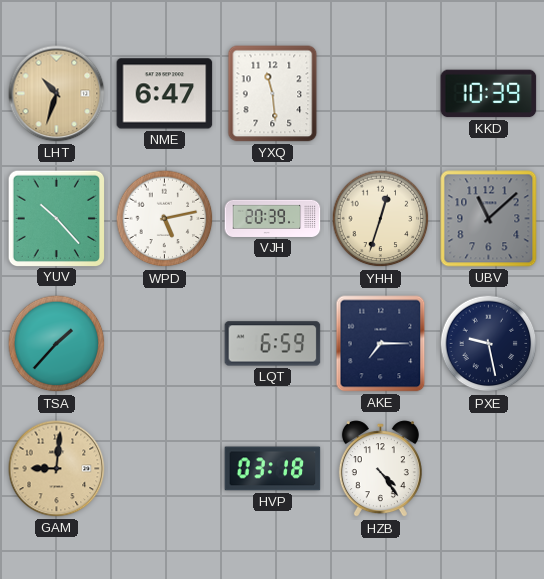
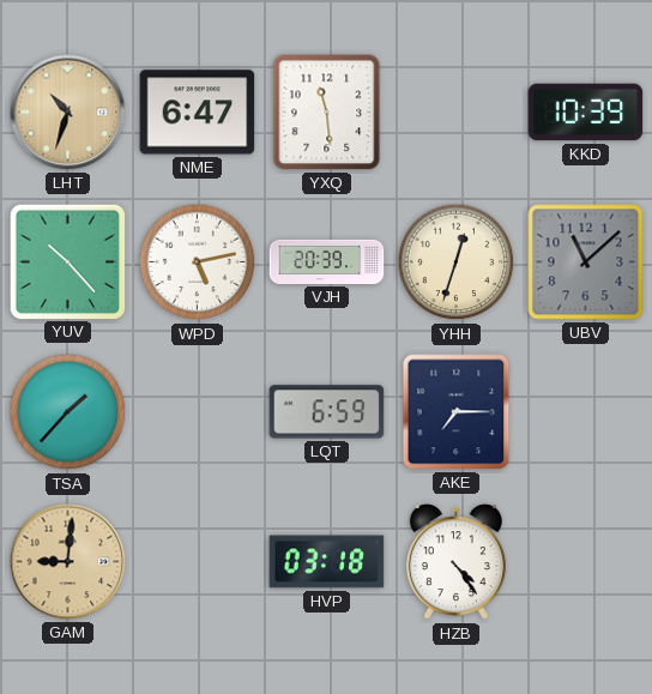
PXE: 9:28 -> none (489, 344)
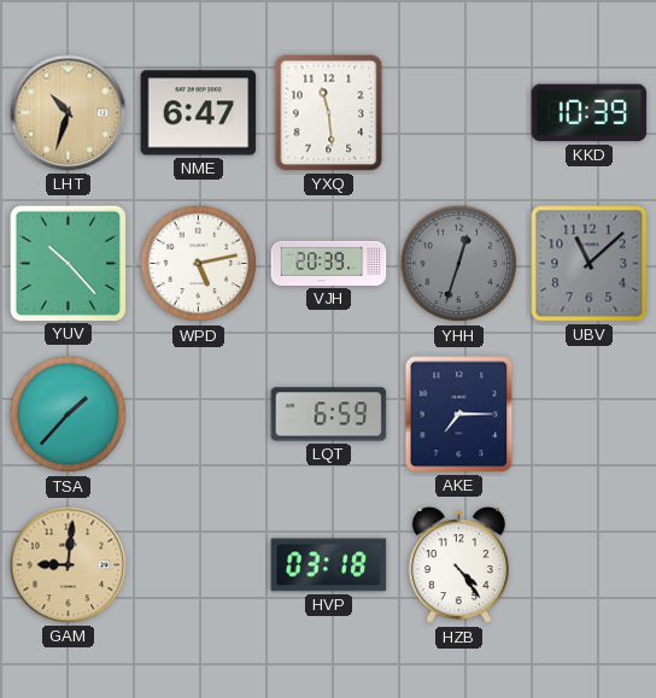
YHH dial: cream -> grey (459, 264)
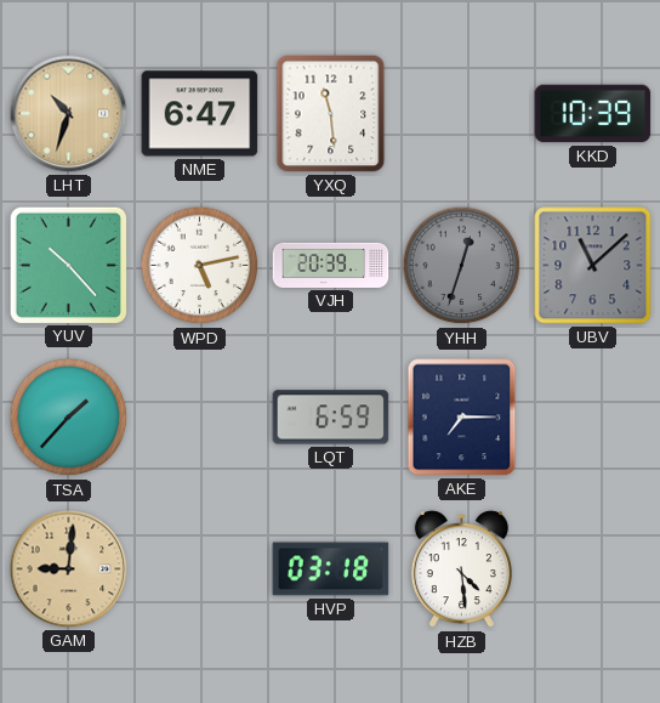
HZB: 4:24 -> 4:29 (461, 569)
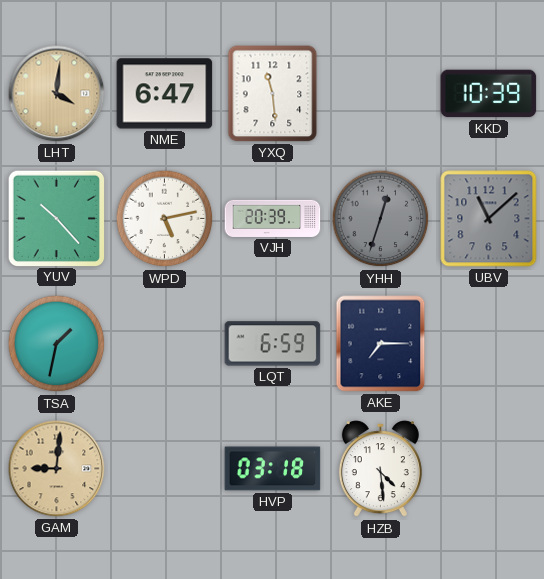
LHT: 10:33 -> 4:01 (57, 94)
TSA: 1:37 -> 1:32 (57, 344)
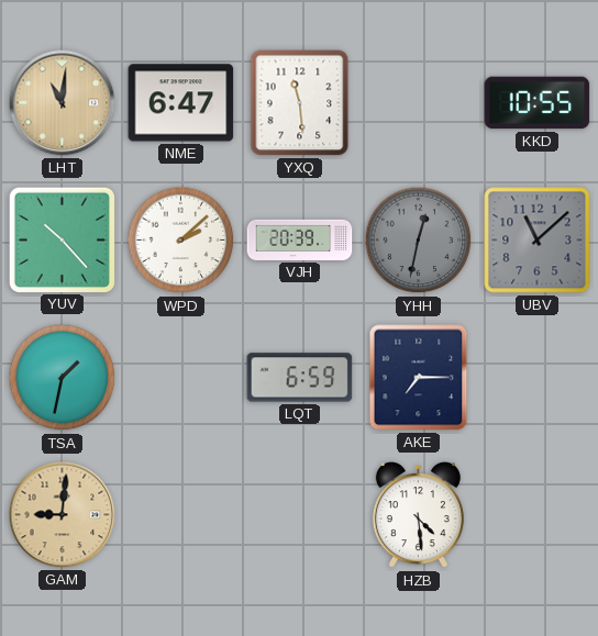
LHT: 4:01 -> 11:01 (63, 103)
KKD: 10:39 -> 10:55 (538, 103)
WPD: 5:13 -> 2:08 (181, 241)
YHH: 12:33 -> 12:32 (419, 241)
HVP: 03:18 -> none (273, 469)
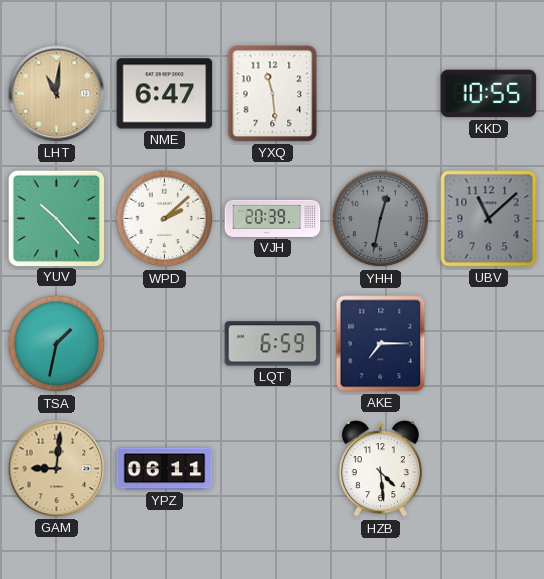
YPZ: none -> 06:11 (165, 469)
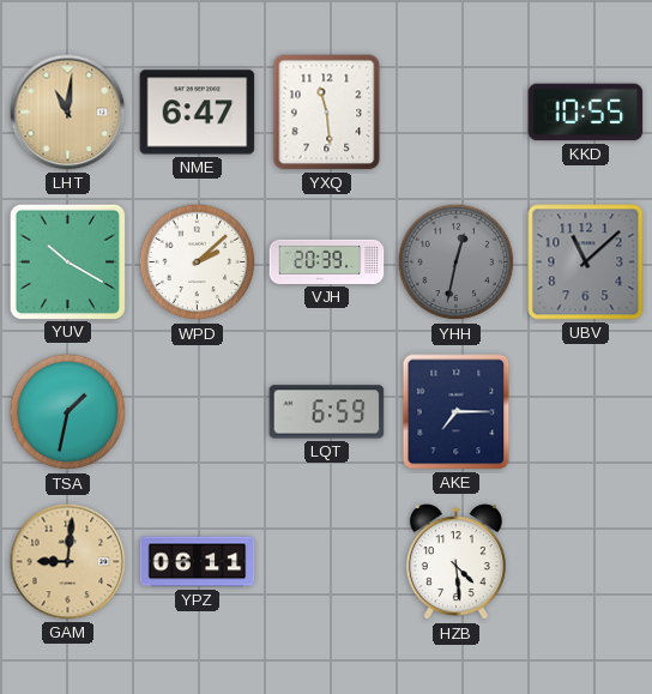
YUV: 10:23 -> 10:20 (67, 261)
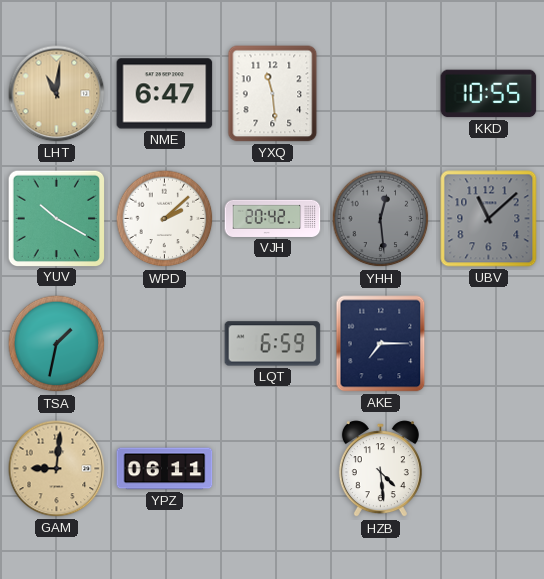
VJH: 20:39 -> 20:42 (273, 218)
YHH: 12:32 -> 12:29 (381, 219)
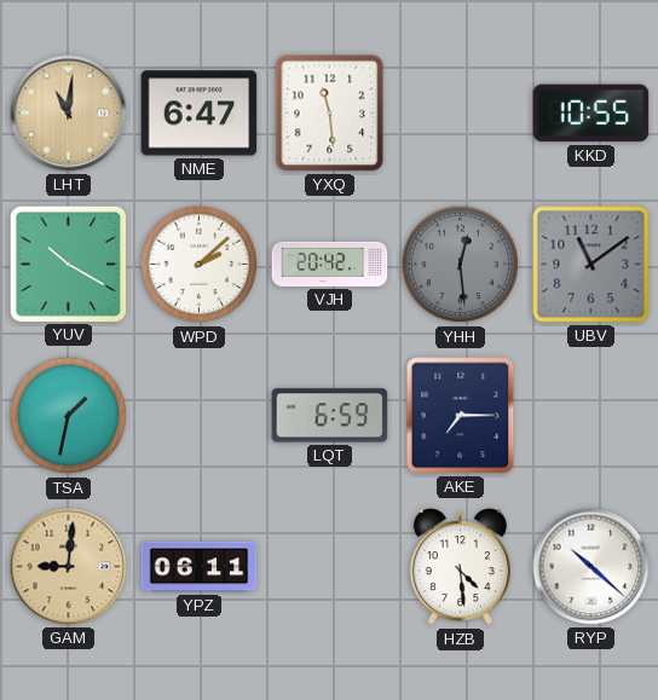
UBV: 11:08 -> 11:09 (591, 265)
RYP: none -> 10:22 (591, 567)
